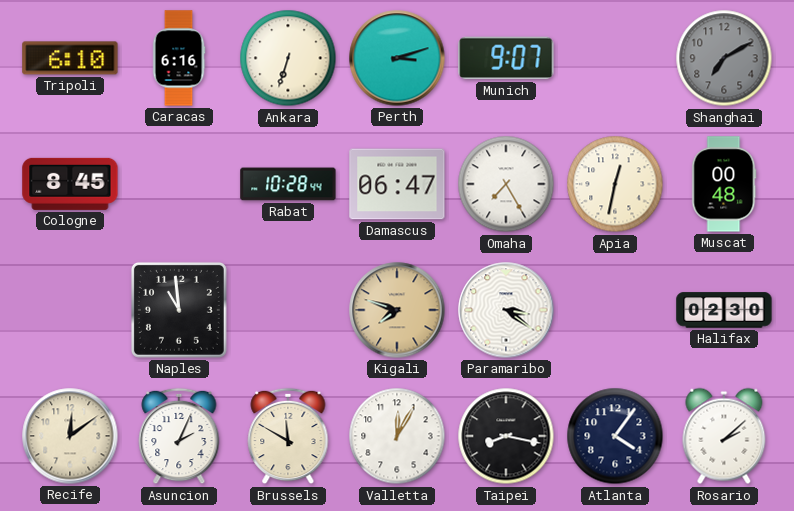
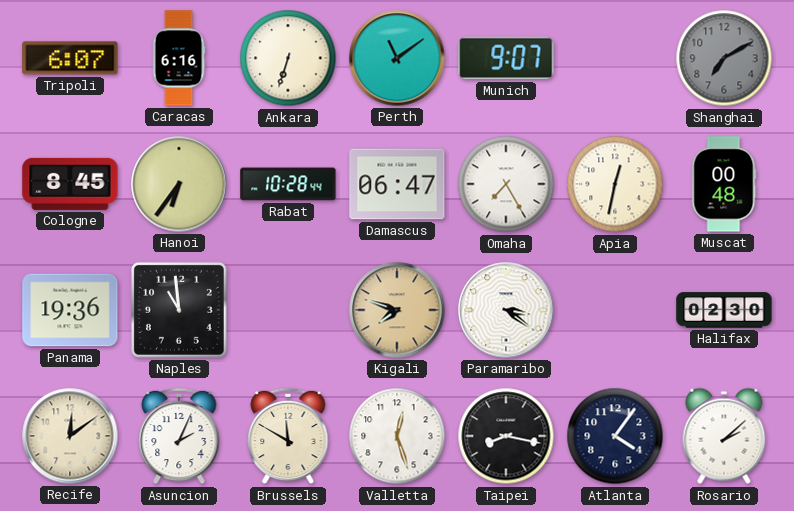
Tripoli: 6:10 -> 6:07 (70, 58)
Perth: 3:12 -> 11:09 (397, 58)
Hanoi: none -> 6:36 (179, 184)
Panama: none -> 19:36 (70, 310)
Valletta: 12:05 -> 12:27 (397, 436)
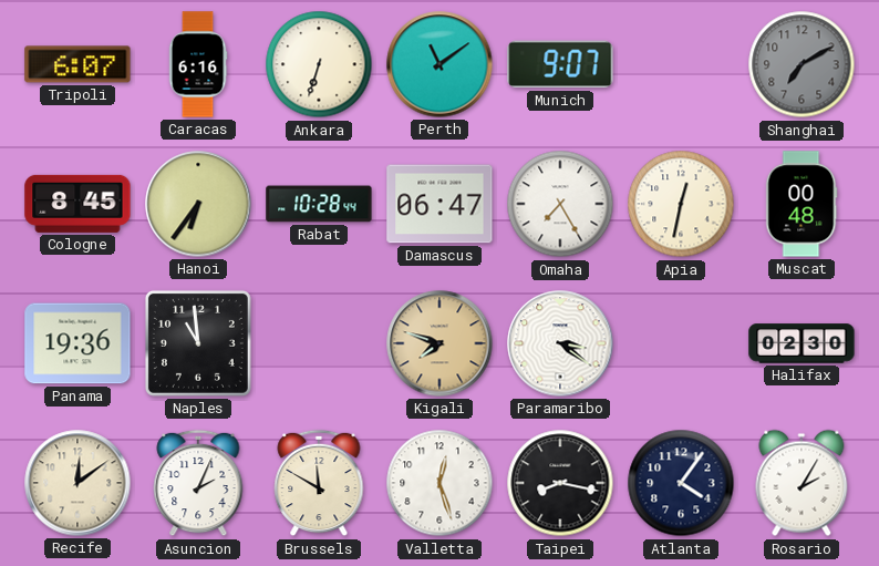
Rosario: 2:08 -> 2:05 (802, 483)
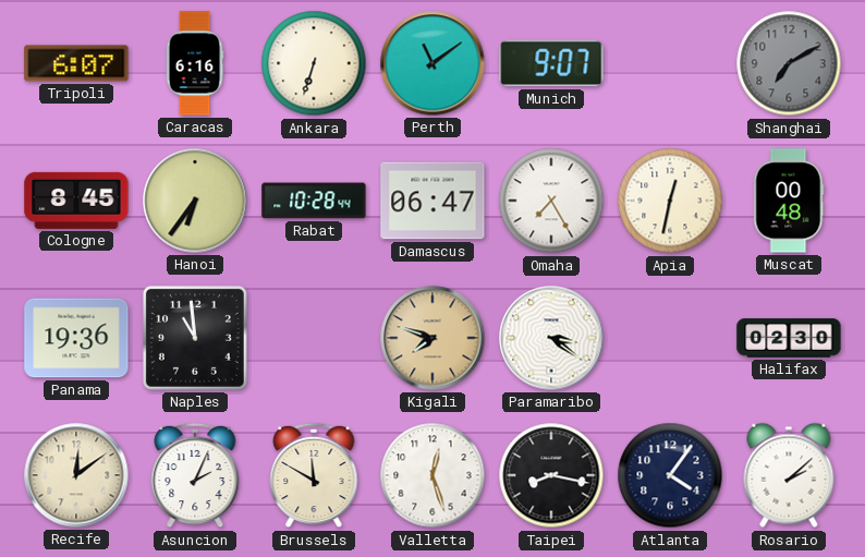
Rosario: 2:05 -> 2:08 (789, 475)
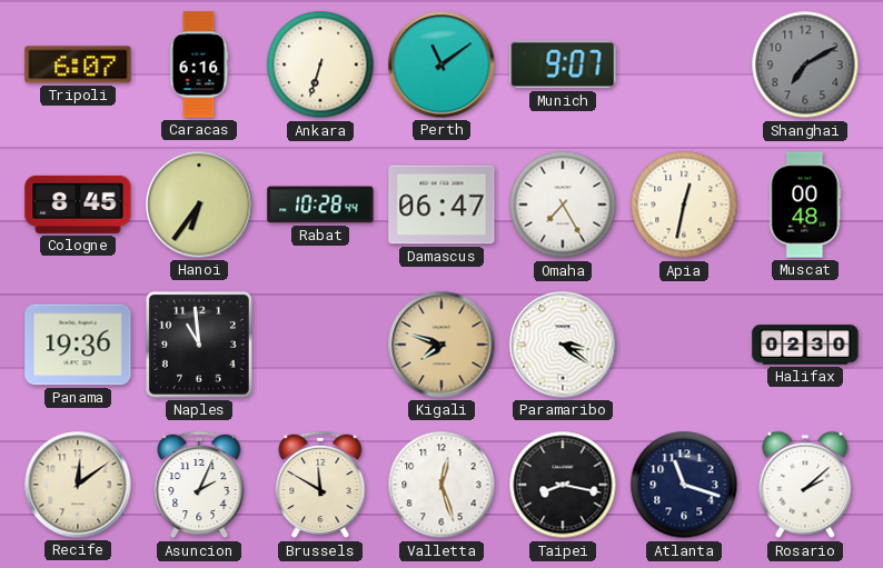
Atlanta: 4:06 -> 11:18 (684, 485)
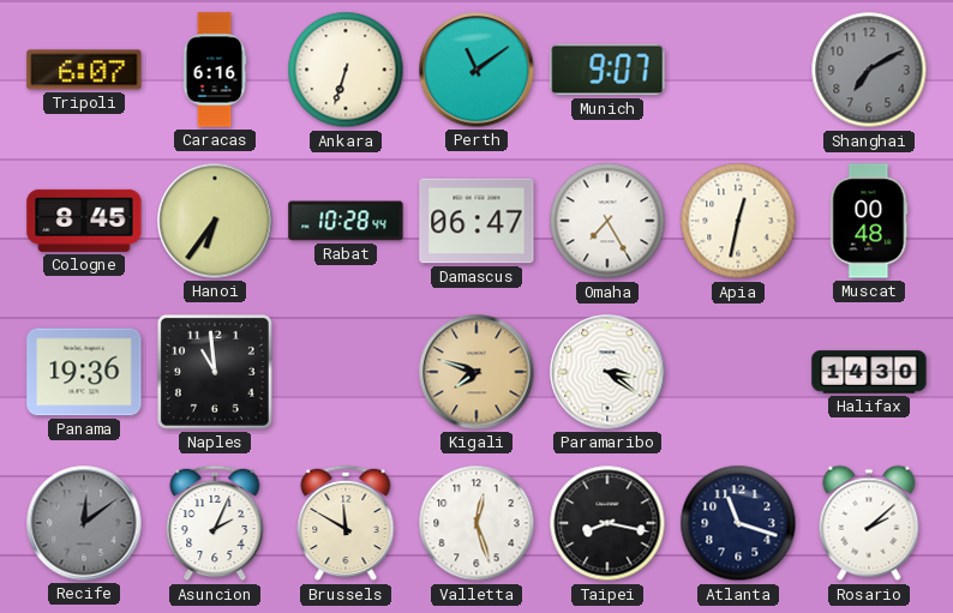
Halifax: 02:30 -> 14:30 (869, 372)
Recife dial: cream -> grey (84, 523)
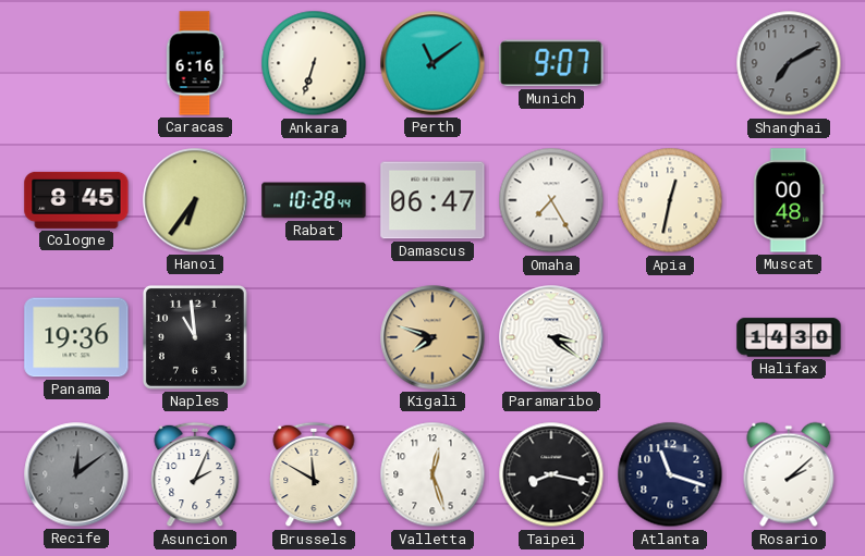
Tripoli: 6:07 -> none (84, 70)
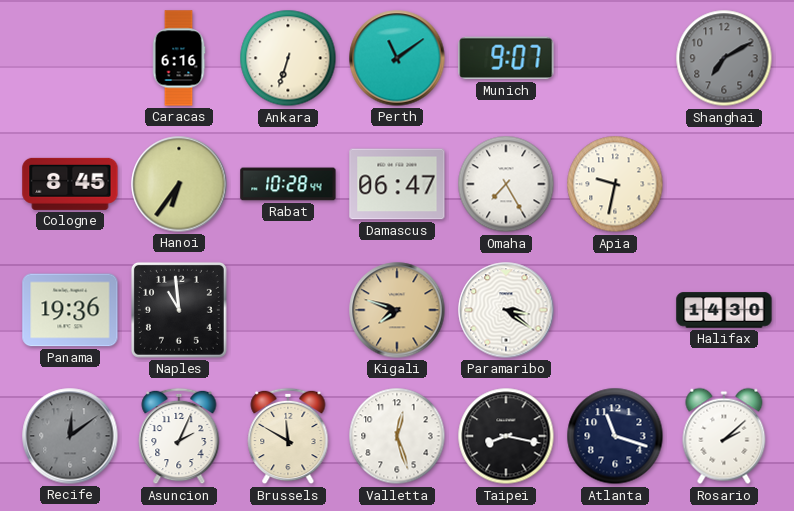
Apia: 12:32 -> 9:32 (615, 184)
Muscat: 00:48 -> none (789, 200)
